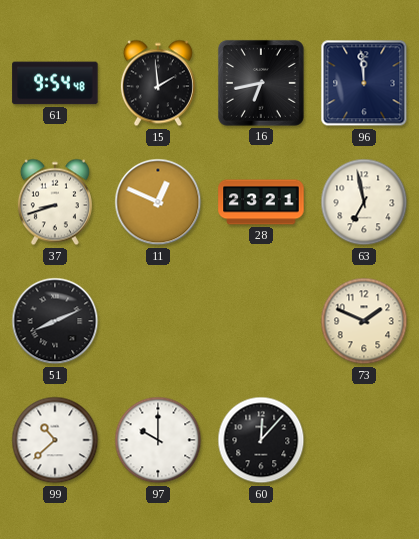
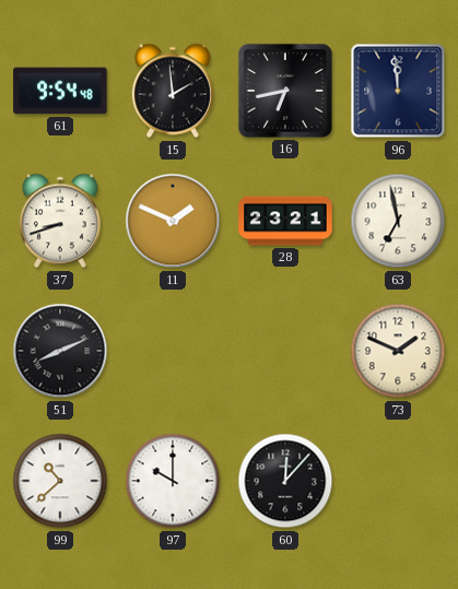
11: 12:49 -> 1:49 (173, 221)
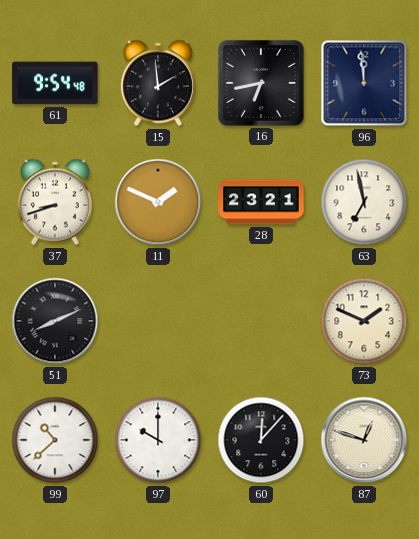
87: none -> 12:48 (364, 440)
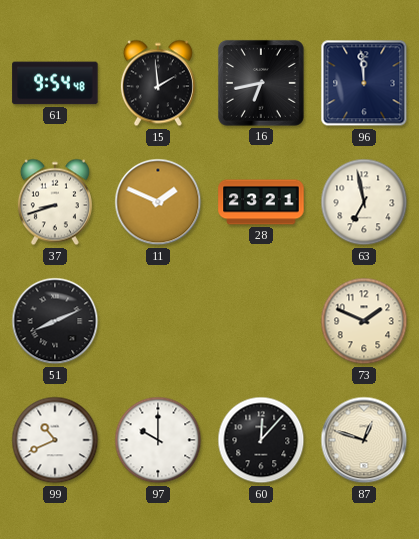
99: 10:38 -> 10:41 (55, 440)
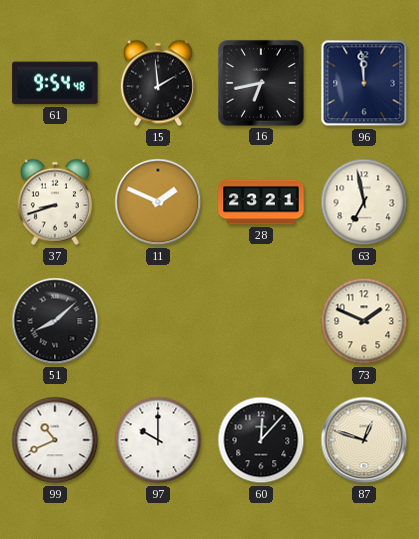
51: 8:11 -> 8:08 (55, 321)
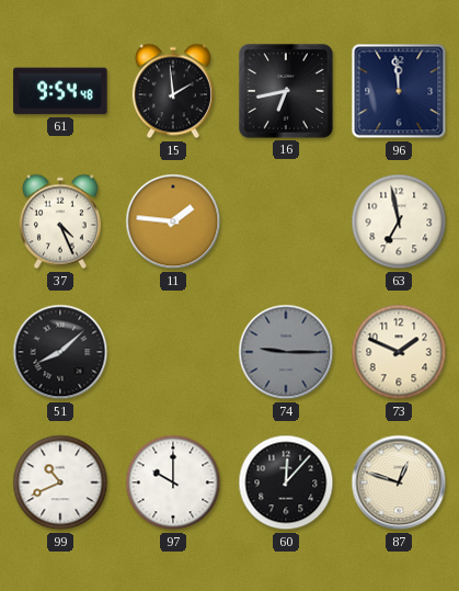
37: 8:42 -> 4:26 (60, 221)
11: 1:49 -> 1:46 (173, 221)
28: 23:21 -> none (261, 202)
74: none -> 9:15 (286, 352)
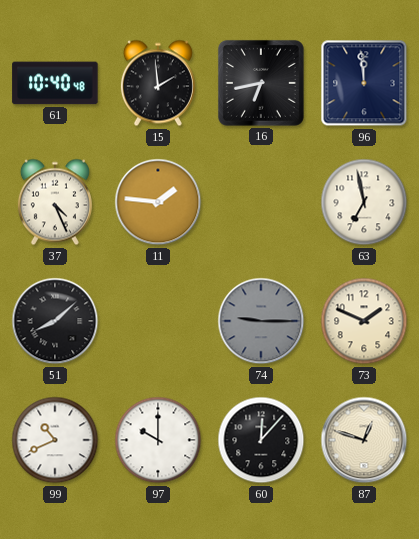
61: 9:54 -> 10:40 (55, 83)
